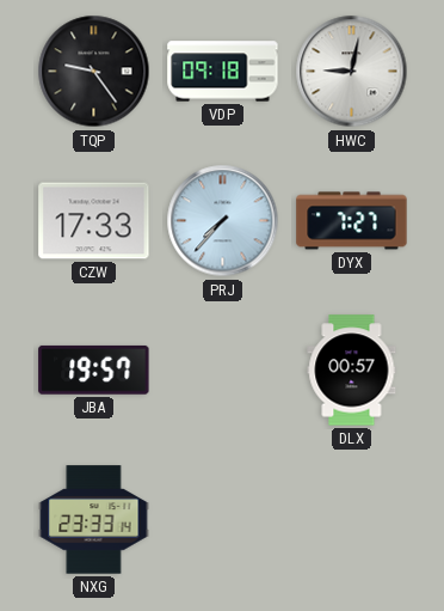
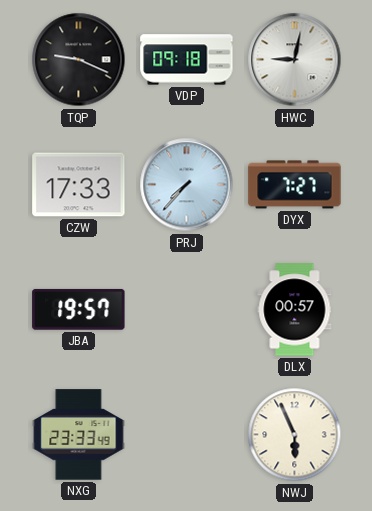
TQP: 9:24 -> 9:19 (79, 60)
NXG: 23:33:14 -> 23:33:49 (79, 435)
NWJ: none -> 5:56 (295, 435)
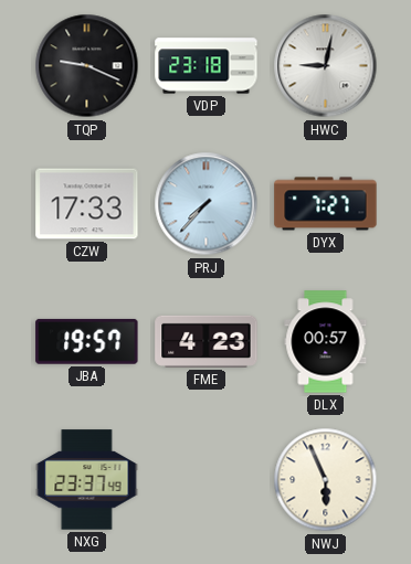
VDP: 09:18 -> 23:18 (207, 66)
FME: none -> 4:23 (207, 341)
NXG: 23:33 -> 23:37 (87, 480)
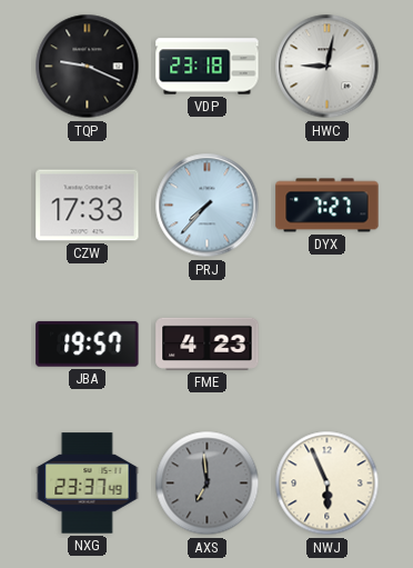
DLX: 00:57 -> none (326, 342)
AXS: none -> 6:59 (208, 484)
